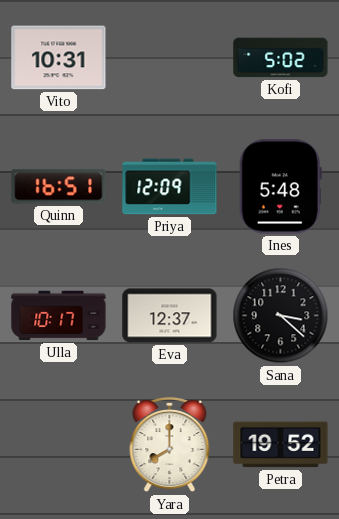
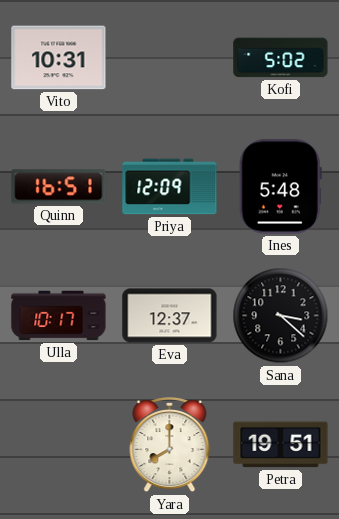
Petra: 19:52 -> 19:51 (281, 445)
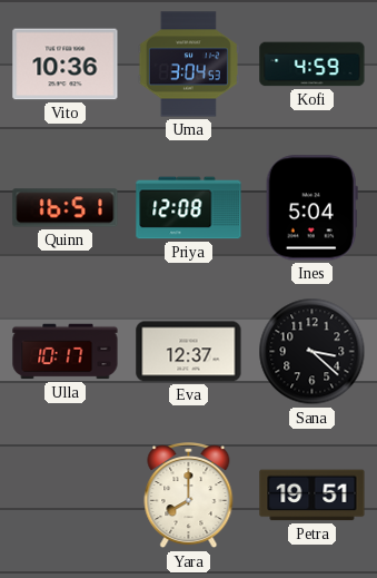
Vito: 10:31 -> 10:36 (66, 65)
Uma: none -> 3:04 (188, 65)
Kofi: 5:02 -> 4:59 (312, 65)
Priya: 12:09 -> 12:08 (189, 208)
Ines: 5:48 -> 5:04 (311, 208)
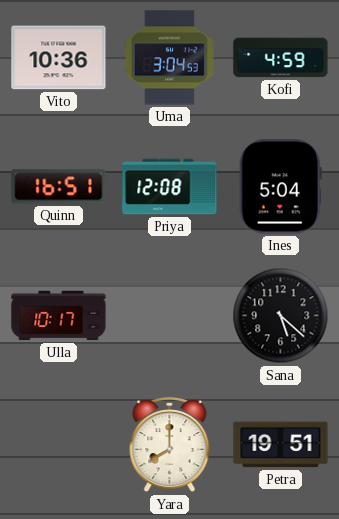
Eva: 12:37 -> none (189, 352)
Sana: 3:22 -> 5:22 (281, 316)
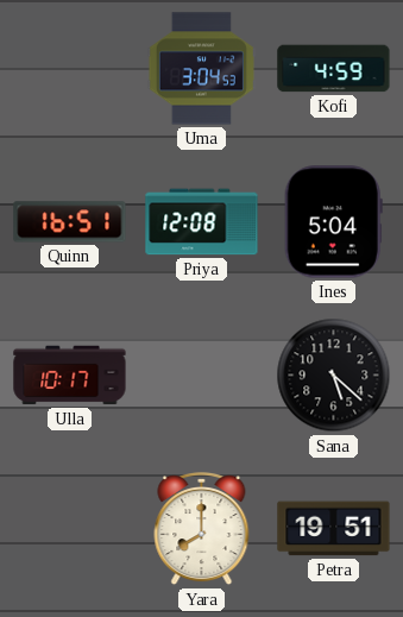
Vito: 10:36 -> none (59, 58)
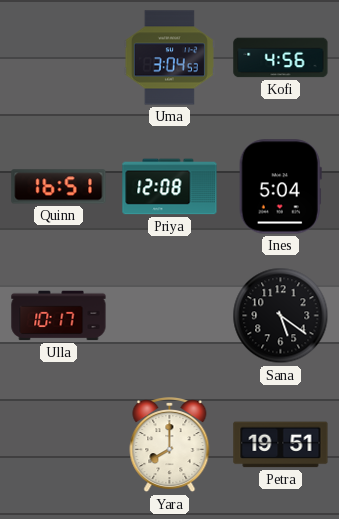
Kofi: 4:59 -> 4:56 (281, 58)
Sana: 5:22 -> 5:21 (281, 316)
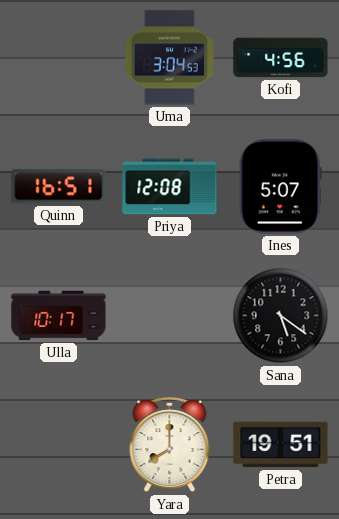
Ines: 5:04 -> 5:07 (280, 187)
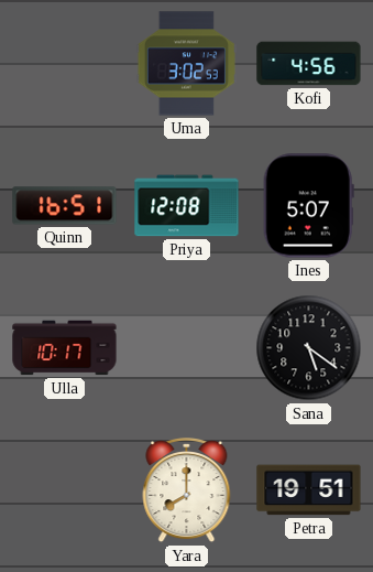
Uma: 3:04 -> 3:02 (186, 64)
